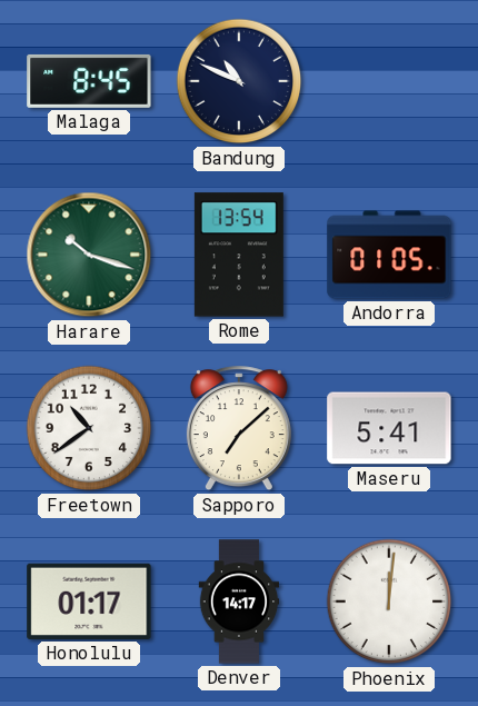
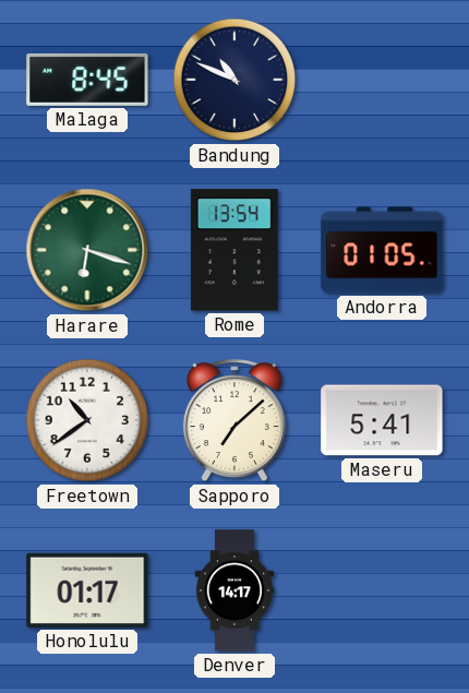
Harare: 10:18 -> 6:18 (87, 250)
Phoenix: 12:01 -> none (389, 601)
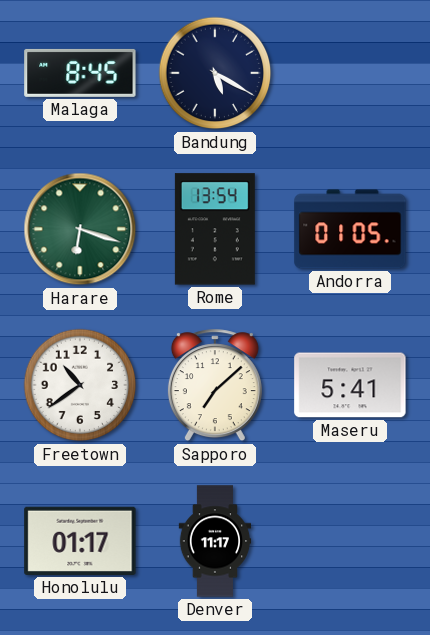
Bandung: 10:49 -> 5:20 (215, 73)
Denver: 14:17 -> 11:17 (215, 541)
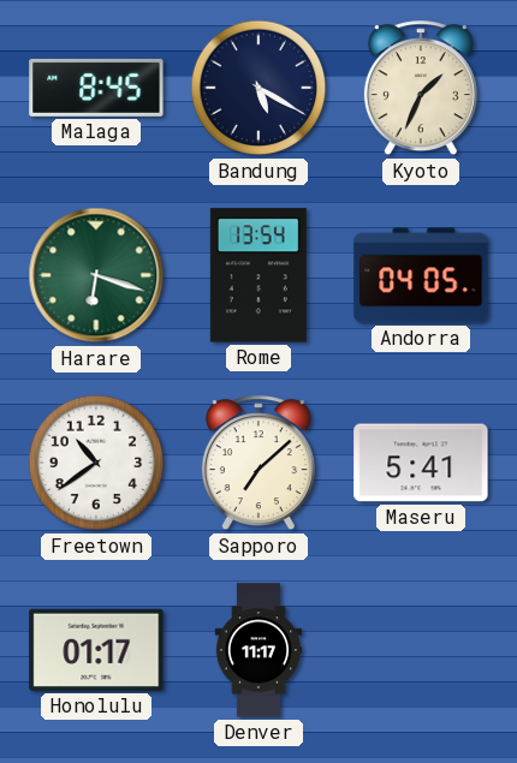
Kyoto: none -> 1:34 (421, 89)
Andorra: 01:05 -> 04:05 (421, 275)
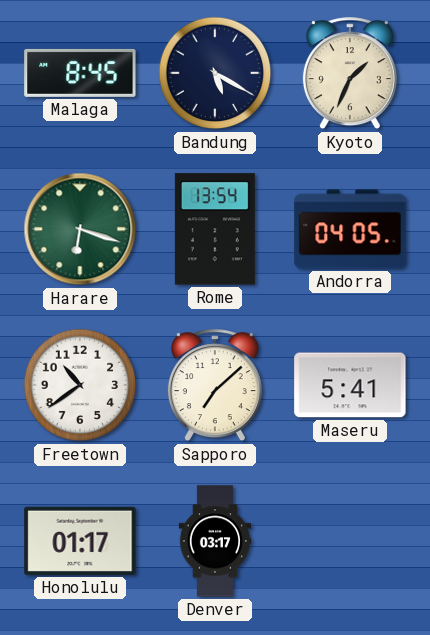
Denver: 11:17 -> 03:17 (215, 541)
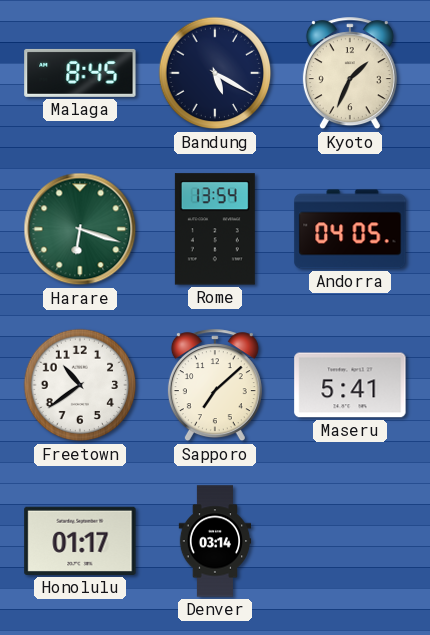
Denver: 03:17 -> 03:14 (215, 541)
